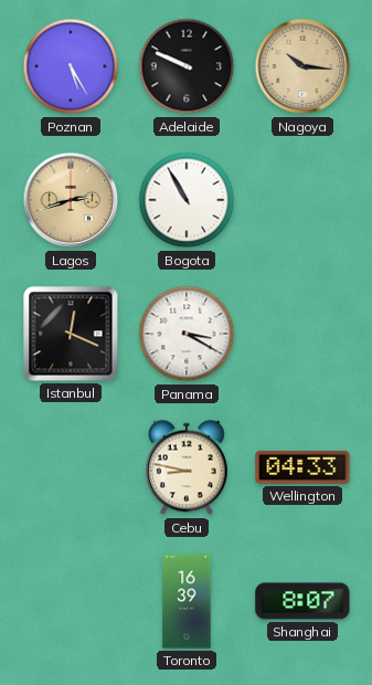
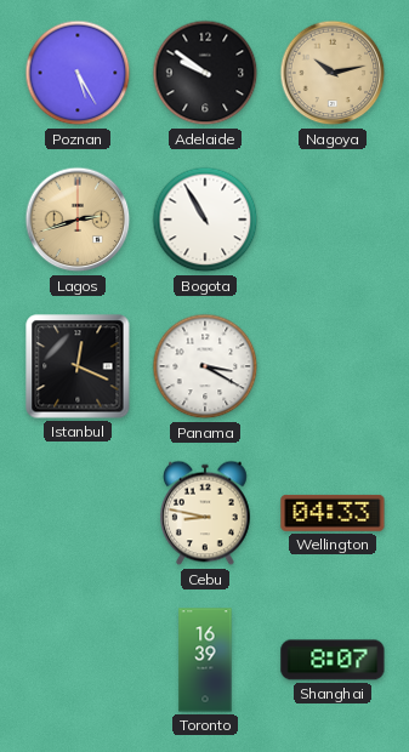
Adelaide: 9:49 -> 9:51 (205, 73)
Nagoya: 10:16 -> 10:13 (333, 73)
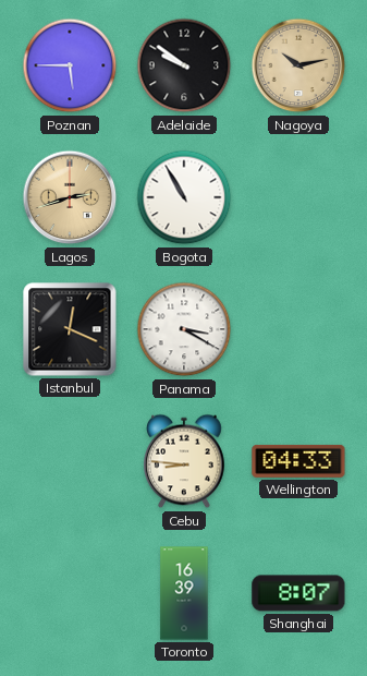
Poznan: 5:25 -> 5:45 (70, 65)
Cebu: 8:47 -> 8:46 (185, 461)
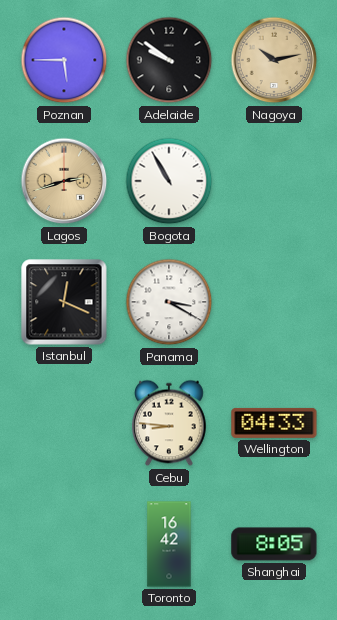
Toronto: 16:39 -> 16:42 (169, 544)
Shanghai: 8:07 -> 8:05 (274, 544)
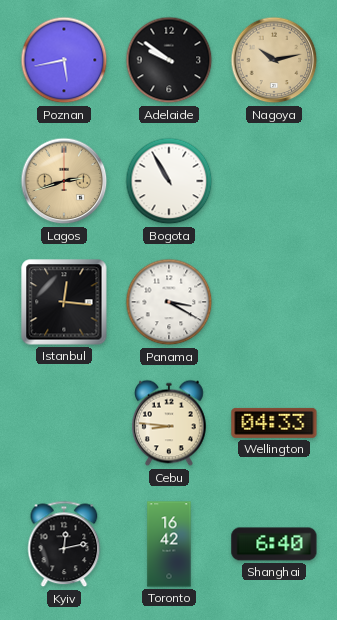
Poznan: 5:45 -> 5:43 (64, 60)
Istanbul: 12:19 -> 12:16 (64, 302)
Kyiv: none -> 12:13 (64, 544)
Shanghai: 8:05 -> 6:40 (274, 544)
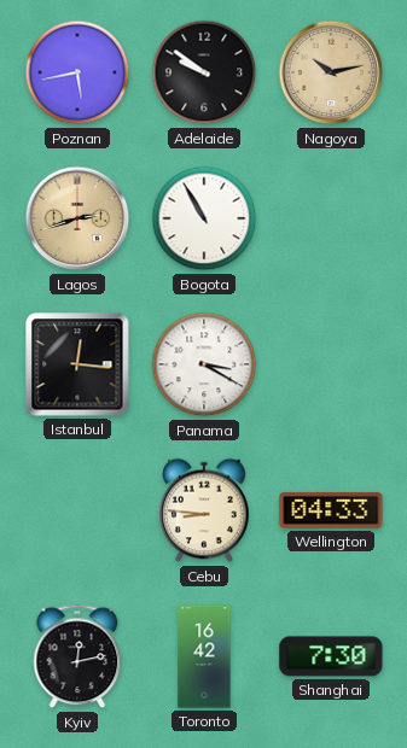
Shanghai: 6:40 -> 7:30 (331, 656)
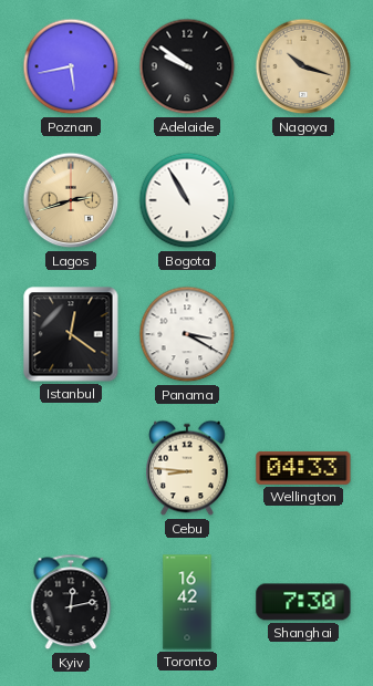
Nagoya: 10:13 -> 10:18 (303, 66)
Istanbul: 12:16 -> 12:21 (71, 334)
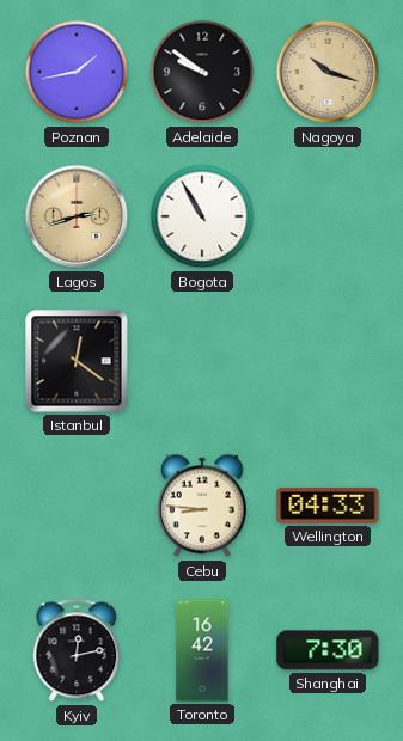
Poznan: 5:43 -> 1:43 (77, 72)
Panama: 3:20 -> none (187, 334)
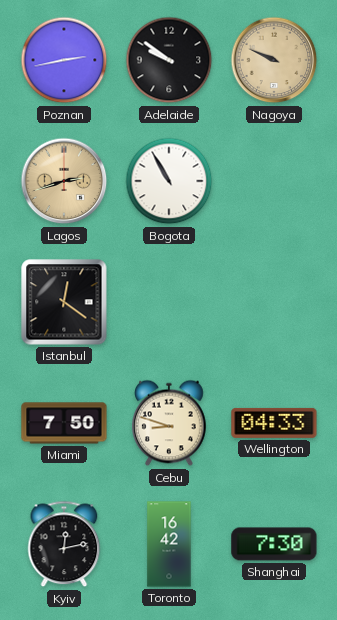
Poznan: 1:43 -> 2:43 (64, 60)
Nagoya: 10:18 -> 9:49 (274, 60)
Miami: none -> 7:50 (64, 423)
Cebu: 8:46 -> 8:48 (170, 423)
